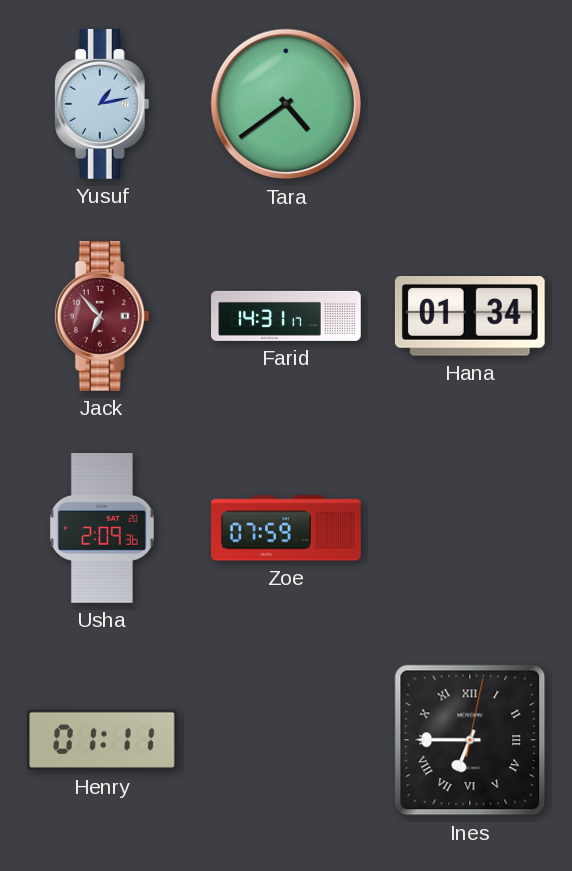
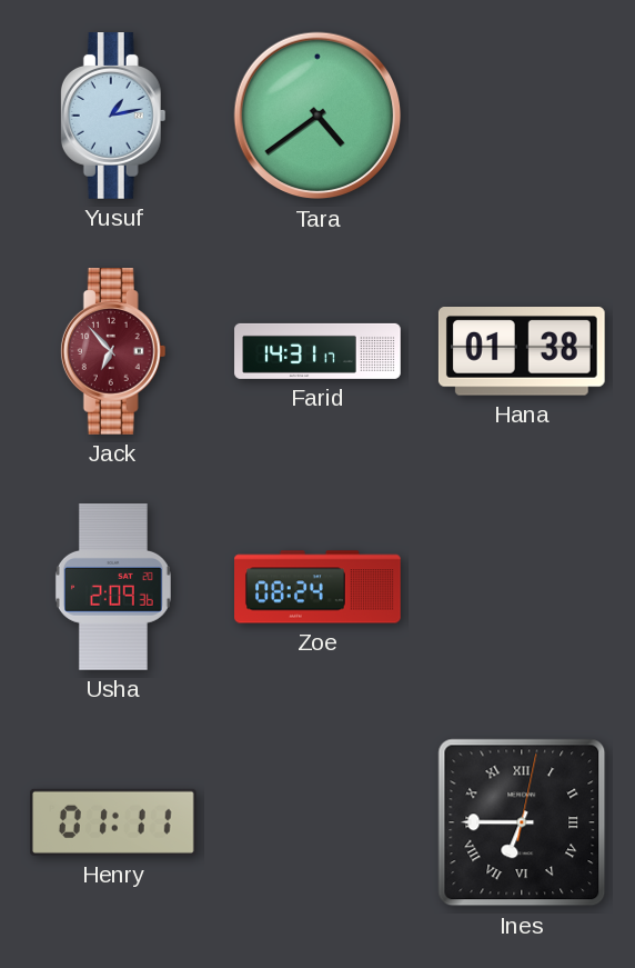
Hana: 01:34 -> 01:38 (522, 352)
Zoe: 07:59 -> 08:24 (319, 587)
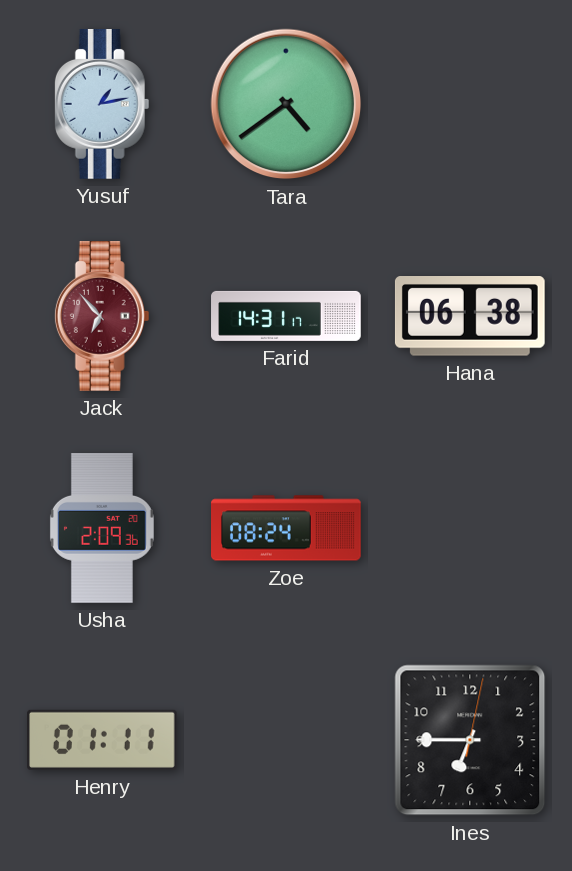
Hana: 01:38 -> 06:38 (470, 317)
Ines numerals: Roman -> Arabic (470, 740)
